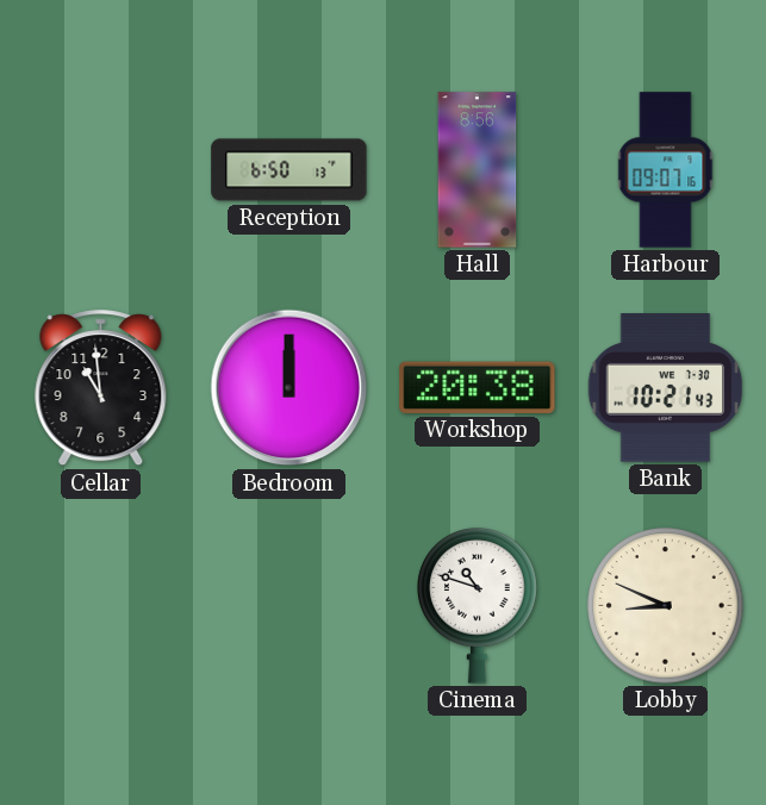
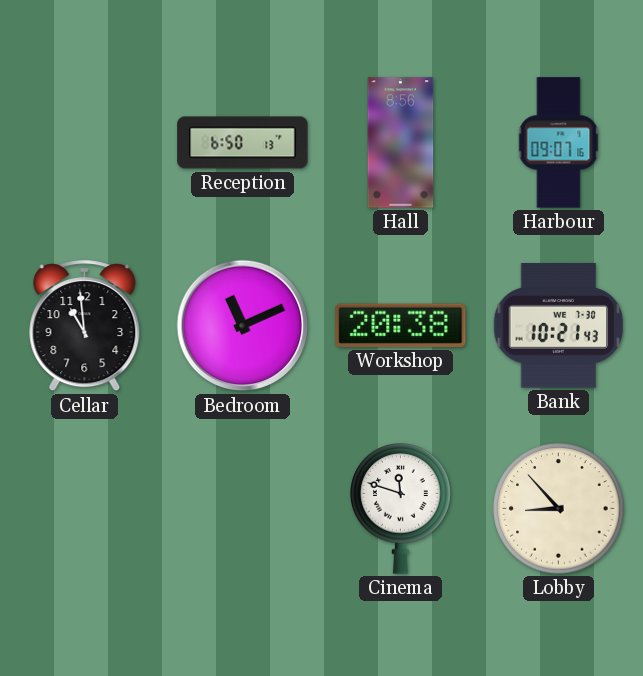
Bedroom: 12:00 -> 11:11 (243, 326)
Cinema: 10:48 -> 11:48 (401, 509)
Lobby: 8:49 -> 8:53 (559, 509)
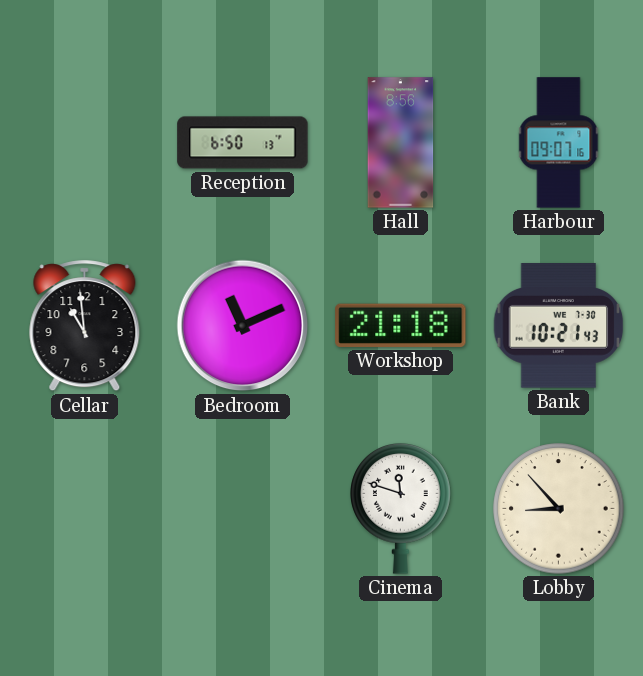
Workshop: 20:38 -> 21:18 (401, 325)
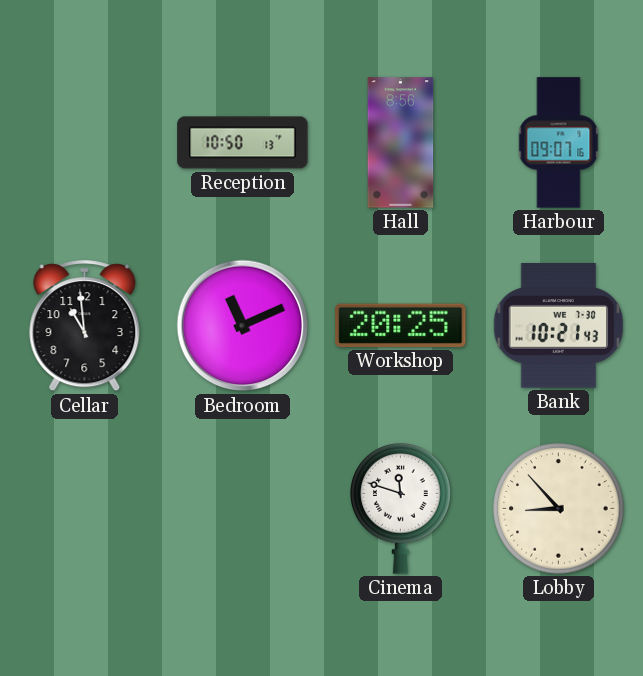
Reception: 6:50 -> 10:50 (243, 143)
Workshop: 21:18 -> 20:25 (401, 325)
